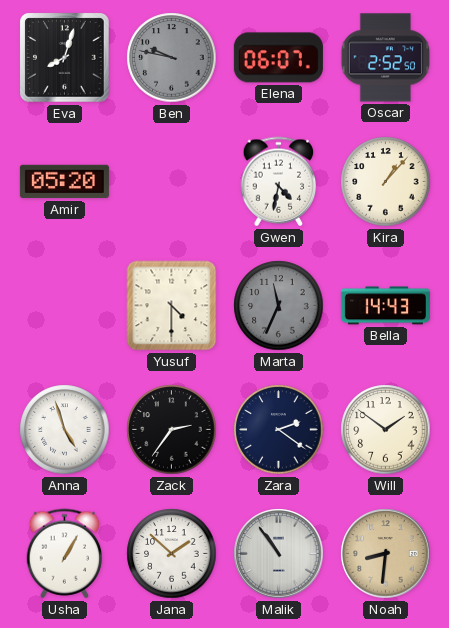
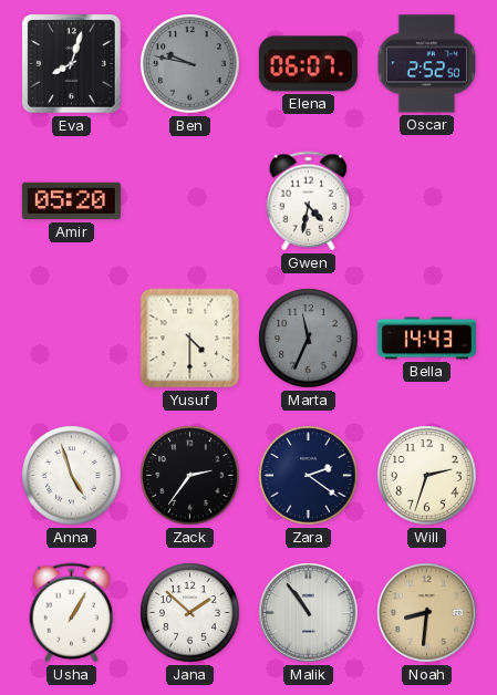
Kira: 1:07 -> none (386, 182)
Will: 1:51 -> 2:33 (427, 476)
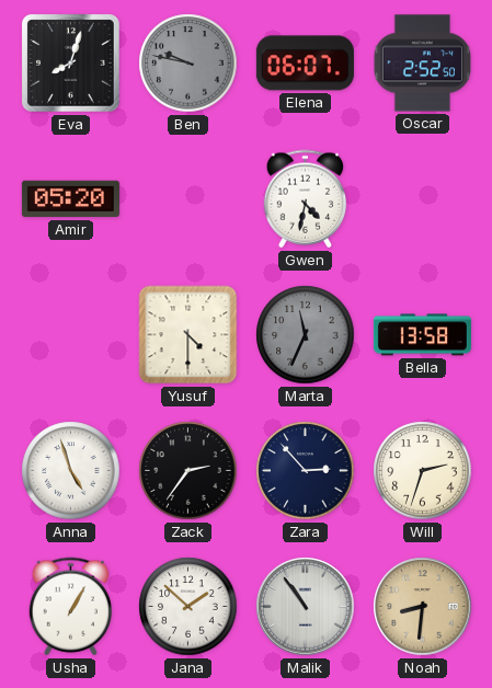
Bella: 14:43 -> 13:58 (422, 335)
Zara: 2:21 -> 2:53 (306, 471)
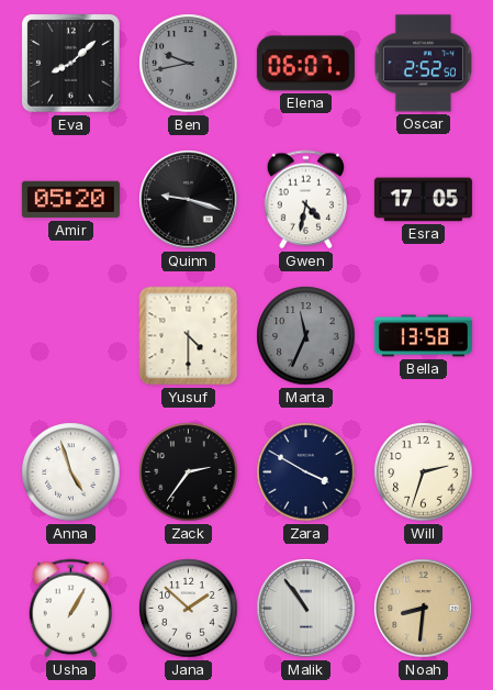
Eva: 8:03 -> 8:08 (71, 64)
Ben: 9:47 -> 9:43 (189, 64)
Quinn: none -> 9:18 (189, 200)
Esra: none -> 17:05 (423, 200)
Zara: 2:53 -> 3:50 (306, 472)
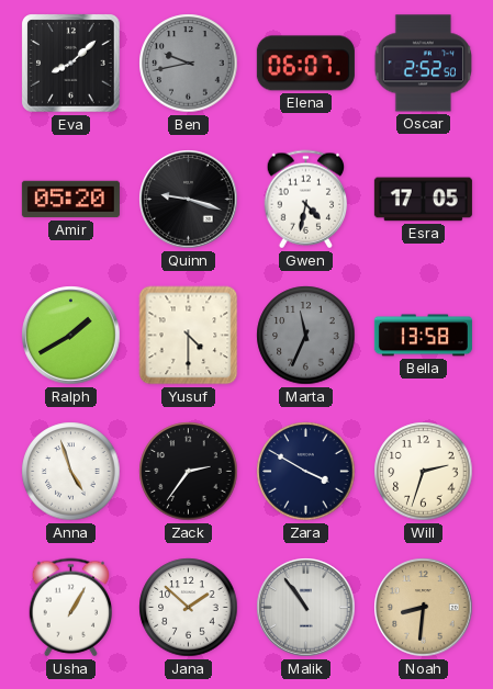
Ralph: none -> 1:40 (71, 336)
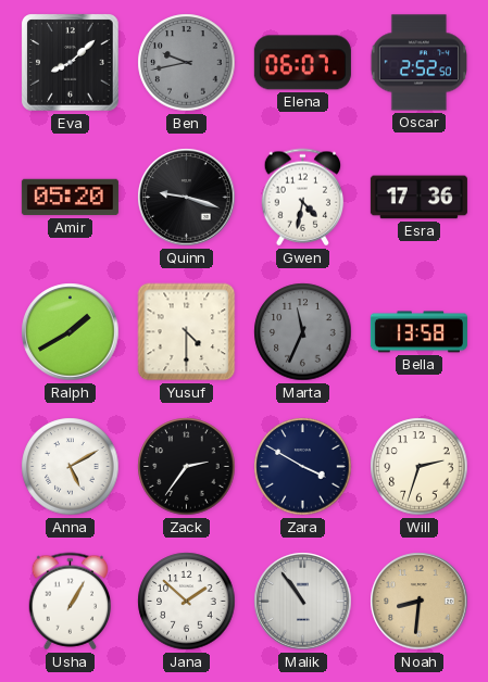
Esra: 17:05 -> 17:36 (418, 198)
Anna: 4:57 -> 5:10 (71, 467)
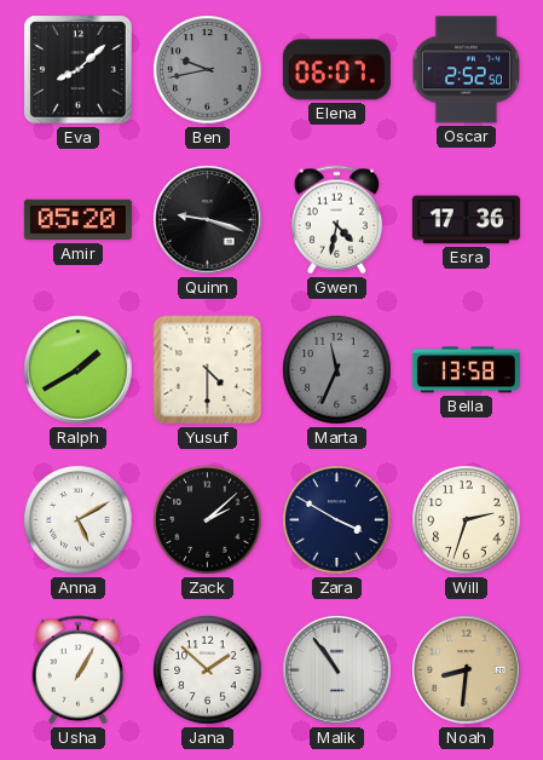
Zack: 2:36 -> 2:08 (208, 520)
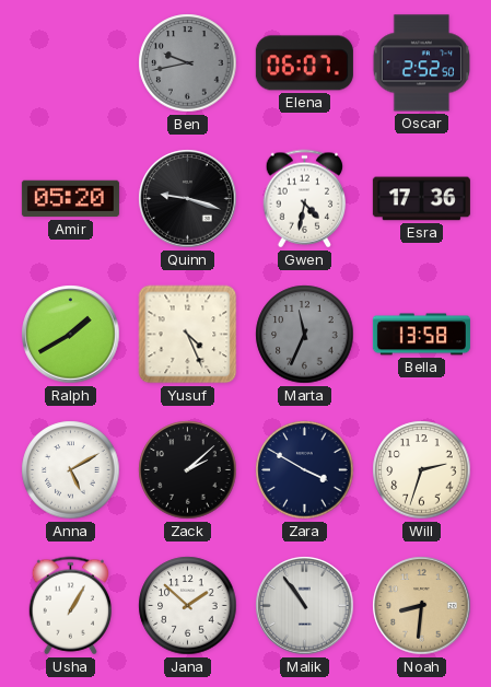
Eva: 8:08 -> none (79, 70)
Yusuf: 4:30 -> 4:26 (188, 335)
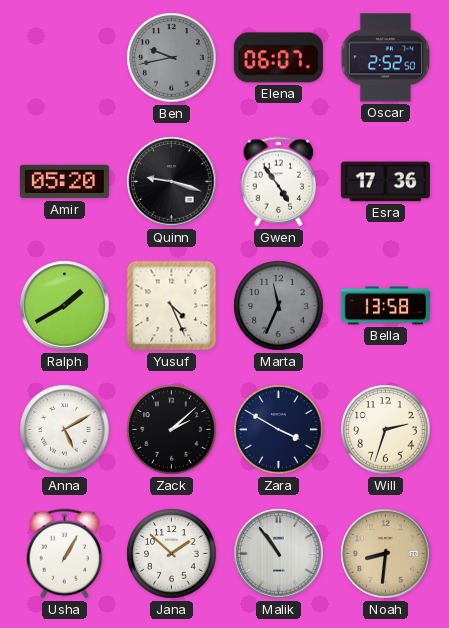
Gwen: 4:32 -> 4:54 (279, 182)
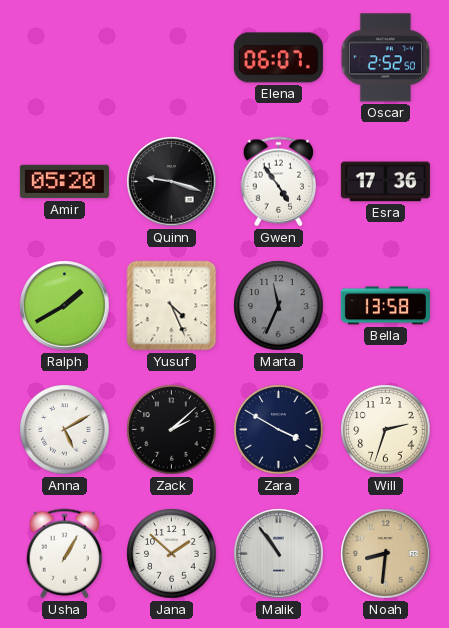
Ben: 9:43 -> none (172, 58)
